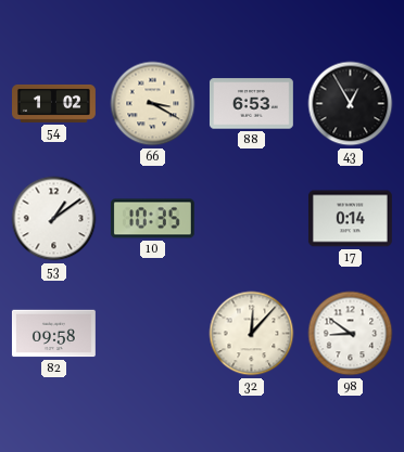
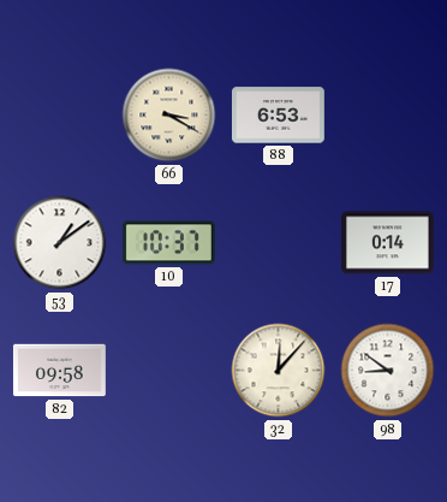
54: 1:02 -> none (54, 103)
43: 12:55 -> none (351, 104)
10: 10:35 -> 10:37 (168, 243)
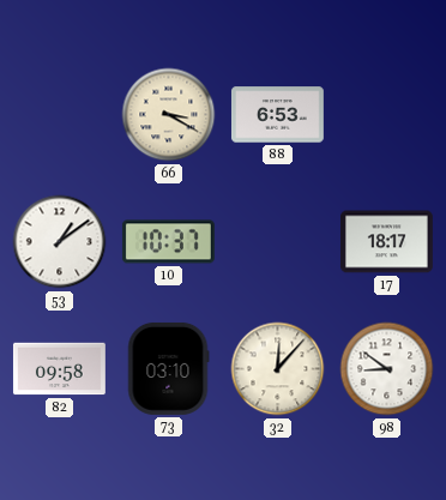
17: 0:14 -> 18:17 (386, 242)
73: none -> 03:10 (168, 368)
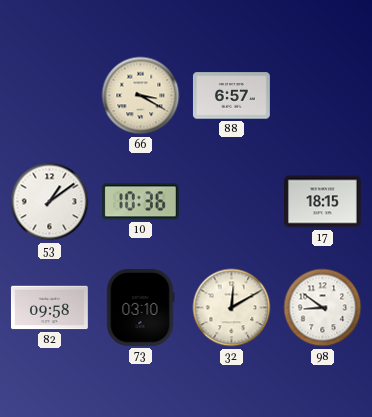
88: 6:53 -> 6:57 (231, 96)
10: 10:37 -> 10:36 (140, 202)
17: 18:17 -> 18:15 (322, 202)
32: 12:07 -> 12:10 (232, 308)
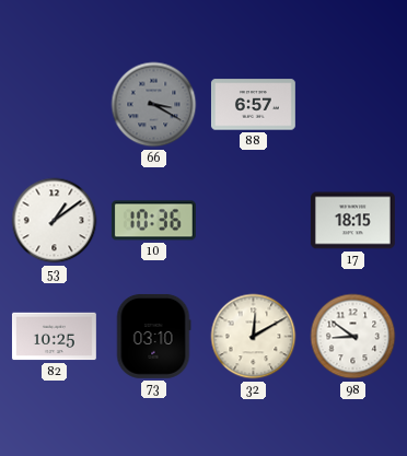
66 dial: cream -> grey (154, 105)
82: 09:58 -> 10:25 (54, 337)
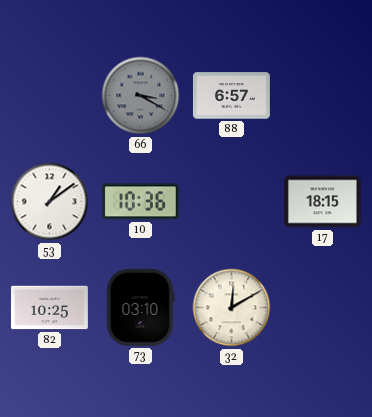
98: 8:51 -> none (353, 337)
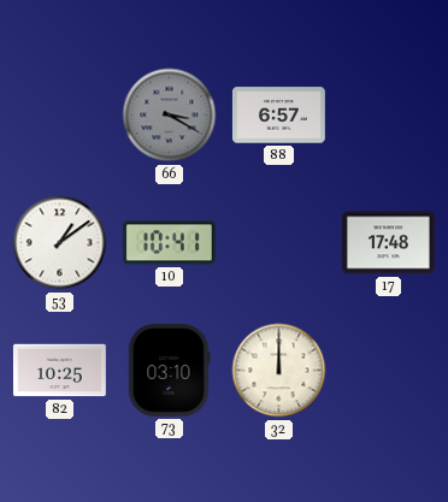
10: 10:36 -> 10:41 (169, 243)
17: 18:15 -> 17:48 (388, 243)
32: 12:10 -> 12:00 (279, 371)
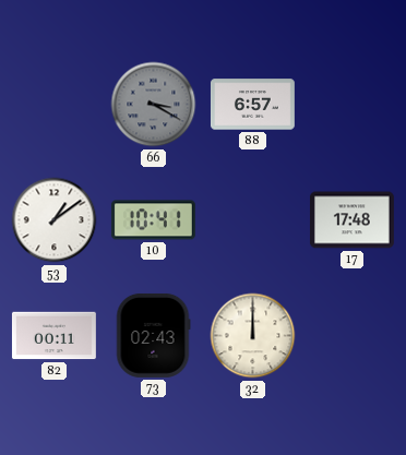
82: 10:25 -> 00:11 (53, 336)
73: 03:10 -> 02:43 (153, 335)
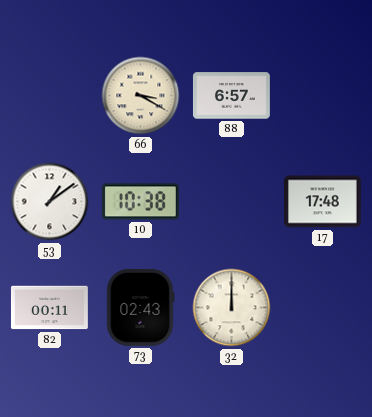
66 dial: grey -> cream (141, 96)
10: 10:41 -> 10:38 (140, 202)
